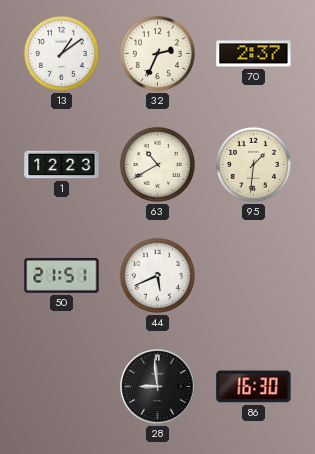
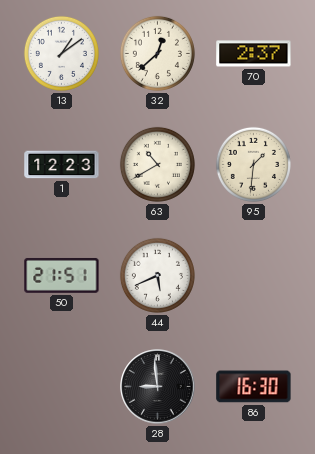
32: 2:34 -> 12:38 (157, 53)
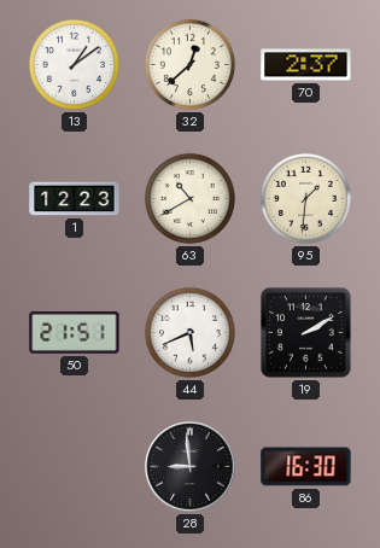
19: none -> 2:10 (306, 333)
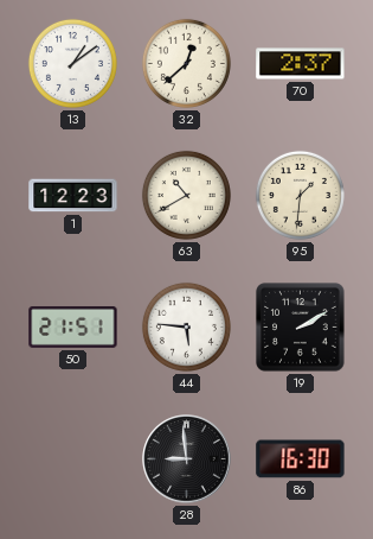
44: 5:41 -> 5:46 (186, 326)
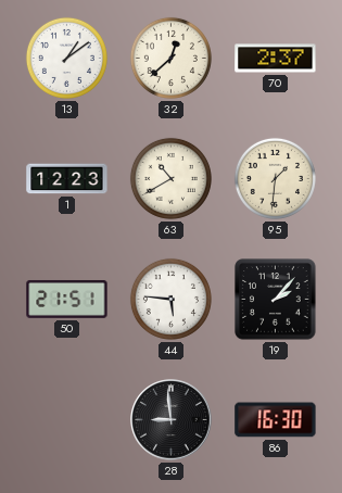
19: 2:10 -> 2:07 (276, 300)
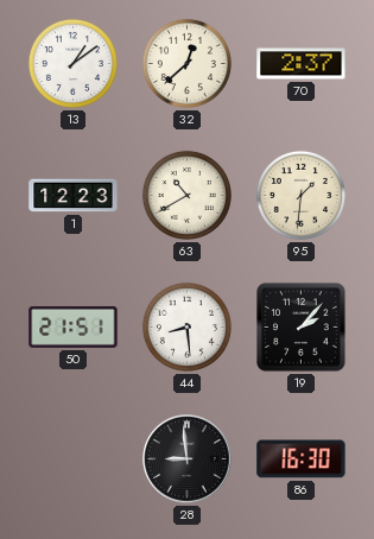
44: 5:46 -> 8:29 (186, 326)
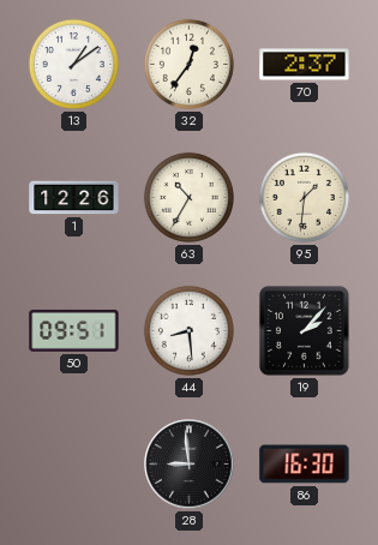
32: 12:38 -> 12:36 (188, 64)
1: 12:23 -> 12:26 (74, 198)
63: 10:40 -> 10:35 (188, 197)
50: 21:51 -> 09:51 (74, 330)
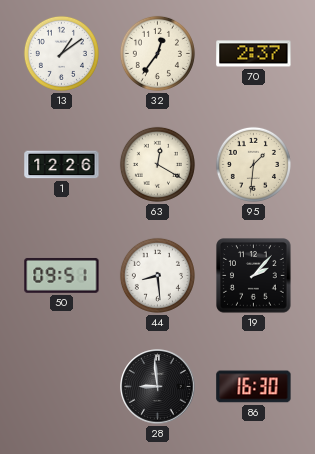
63: 10:35 -> 12:20 (157, 164)
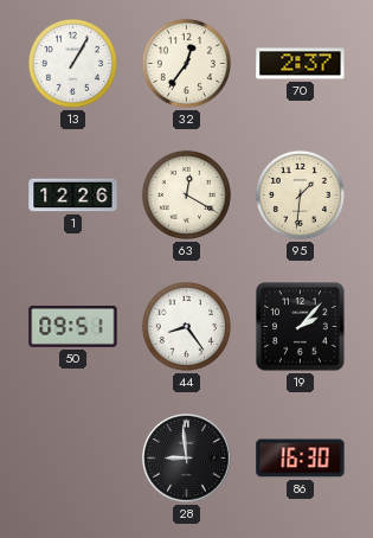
13: 1:09 -> 1:05 (72, 63)
44: 8:29 -> 8:24 (186, 326)
